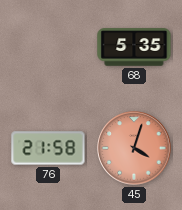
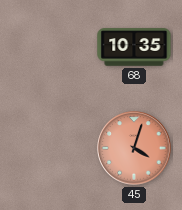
68: 5:35 -> 10:35 (134, 47)
76: 21:58 -> none (48, 148)
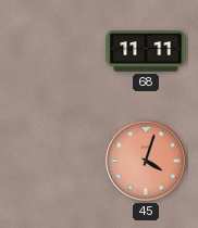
68: 10:35 -> 11:11 (146, 51)
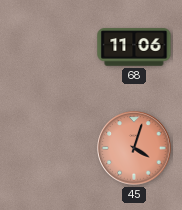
68: 11:11 -> 11:06 (134, 47)
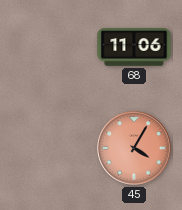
45: 4:03 -> 4:05 (134, 148)
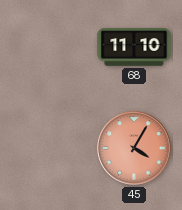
68: 11:06 -> 11:10 (134, 47)
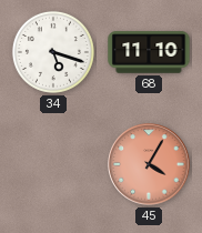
34: none -> 5:18 (53, 52)
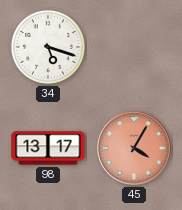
68: 11:10 -> none (149, 52)
98: none -> 13:17 (48, 148)
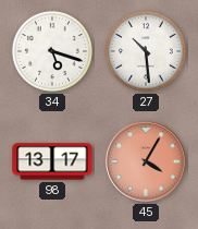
27: none -> 10:29 (146, 51)
